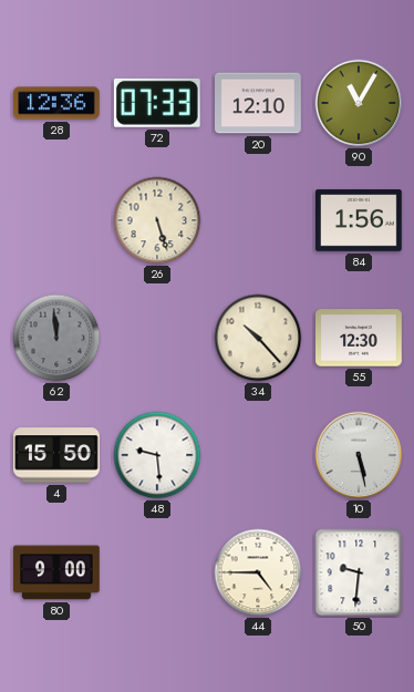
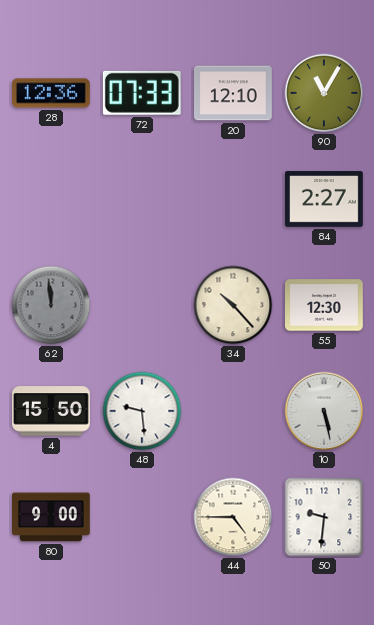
26: 5:27 -> none (157, 220)
84: 1:56 -> 2:27 (325, 199)
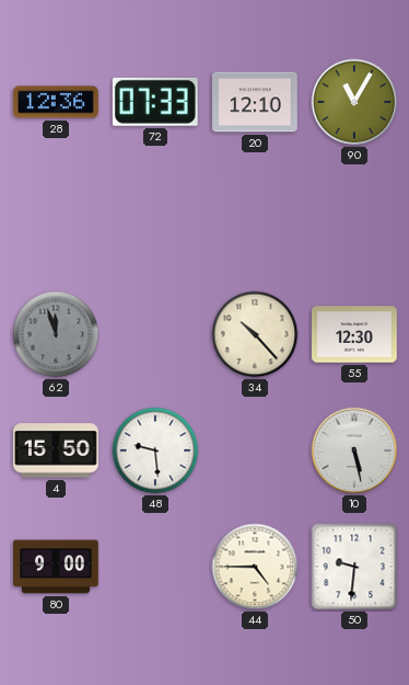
84: 2:27 -> none (325, 199)
62: 11:59 -> 11:57 (56, 334)
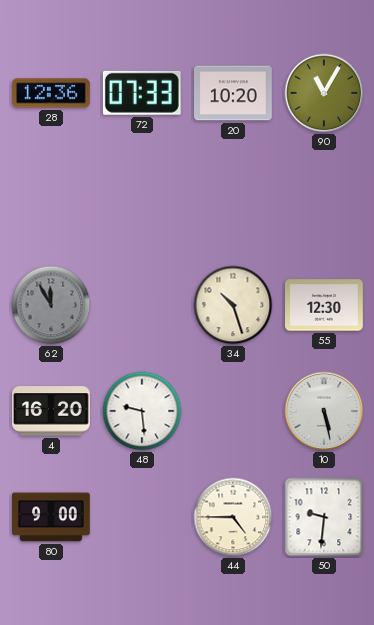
20: 12:10 -> 10:20 (234, 93)
62: 11:57 -> 11:55 (51, 305)
34: 10:23 -> 10:27 (233, 305)
4: 15:50 -> 16:20 (52, 411)
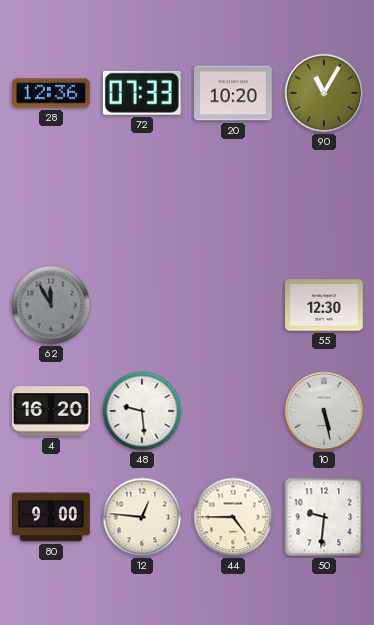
34: 10:27 -> none (233, 305)
12: none -> 12:46 (142, 517)
